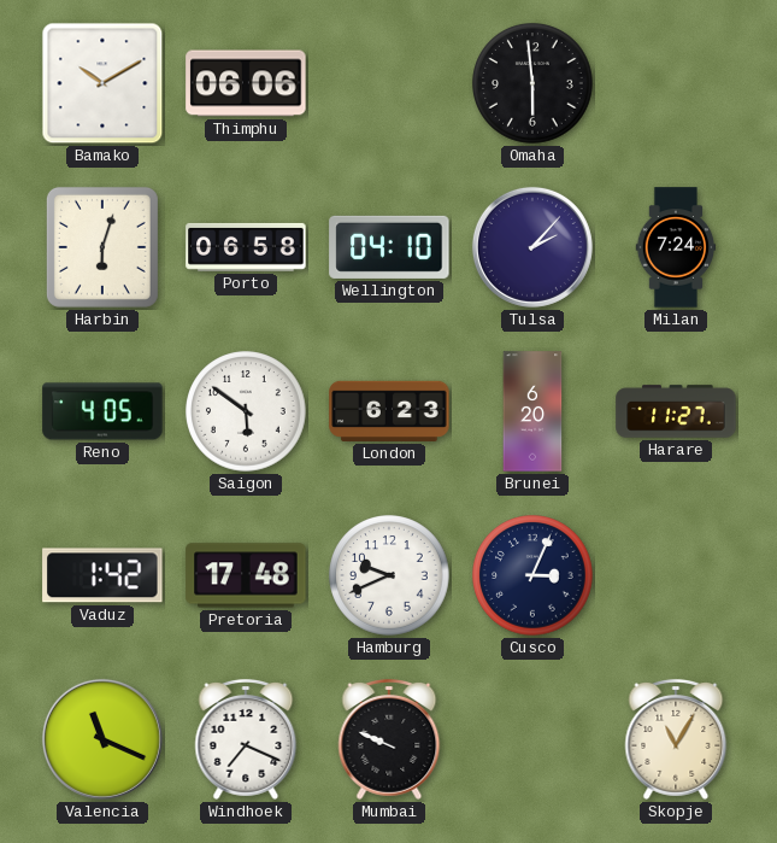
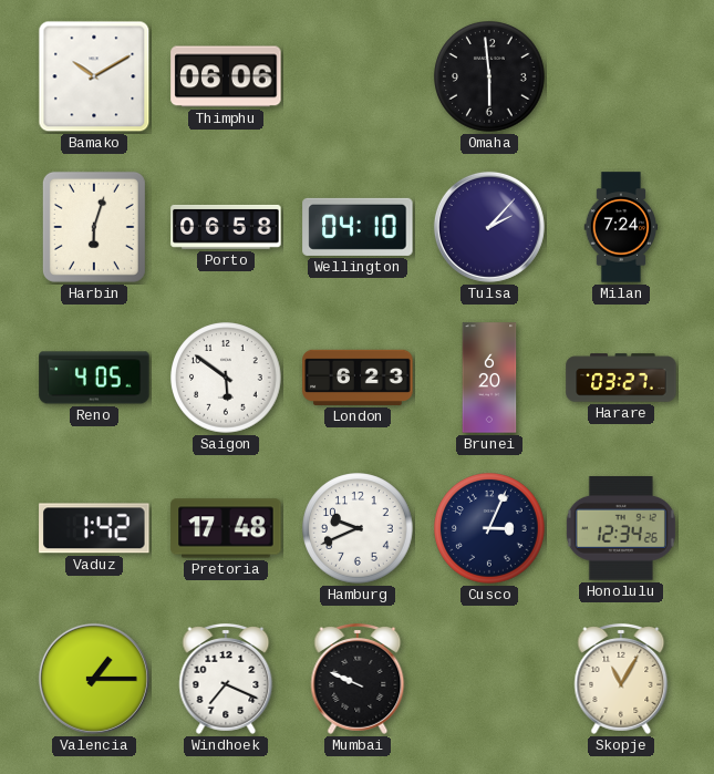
Harare: 11:27 -> 03:27 (621, 378)
Honolulu: none -> 12:34 (621, 528)
Valencia: 11:19 -> 1:15 (94, 679)
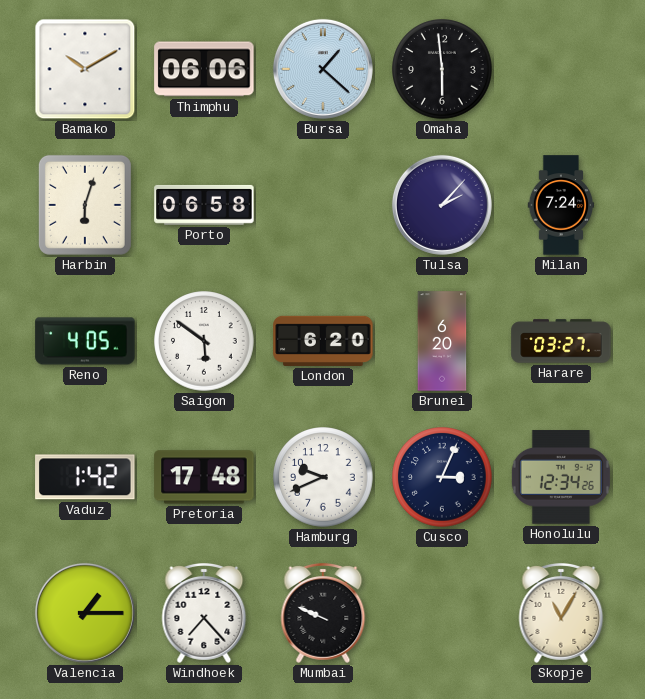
Bursa: none -> 1:22 (323, 69)
Wellington: 04:10 -> none (358, 227)
London: 6:23 -> 6:20 (323, 341)
Windhoek: 7:19 -> 7:23 (204, 614)
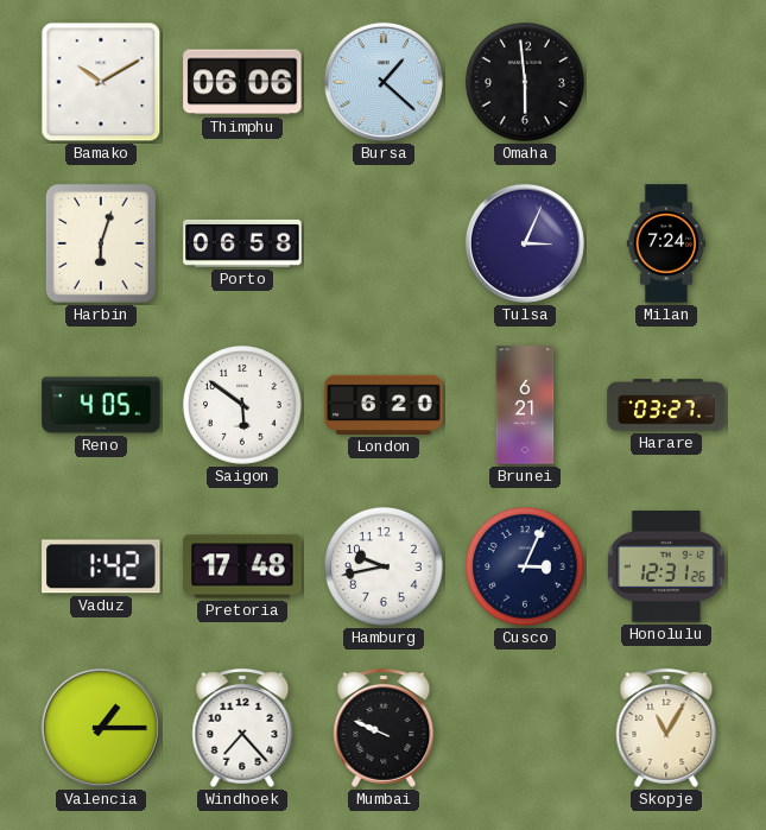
Tulsa: 2:07 -> 3:04 (525, 243)
Brunei: 6:20 -> 6:21 (525, 405)
Hamburg: 9:41 -> 9:43 (384, 566)
Honolulu: 12:34 -> 12:31 (666, 566)
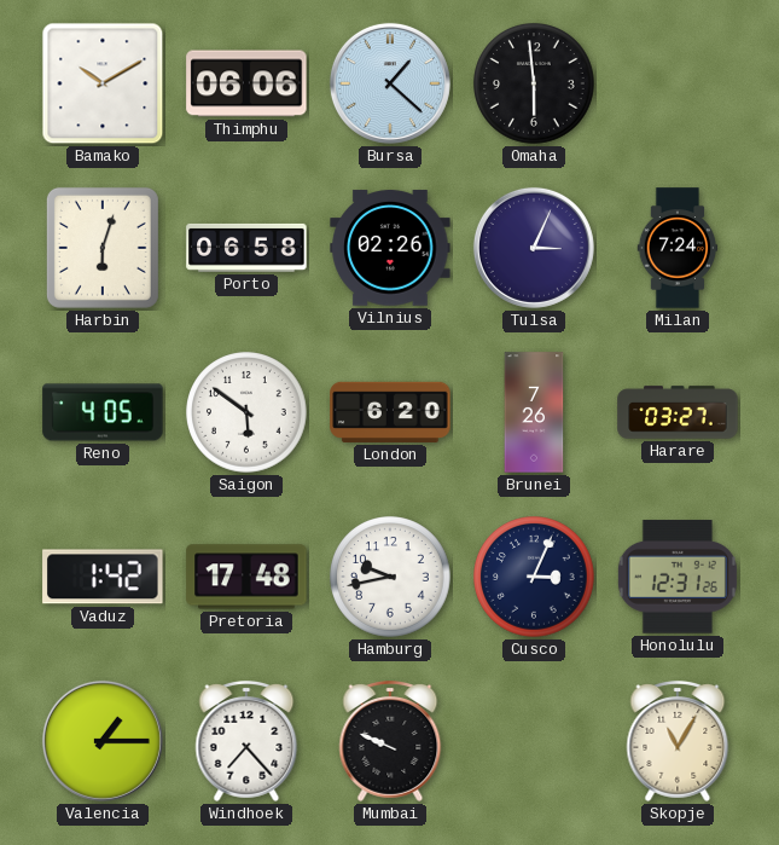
Vilnius: none -> 02:26 (390, 248)
Brunei: 6:21 -> 7:26 (534, 412)
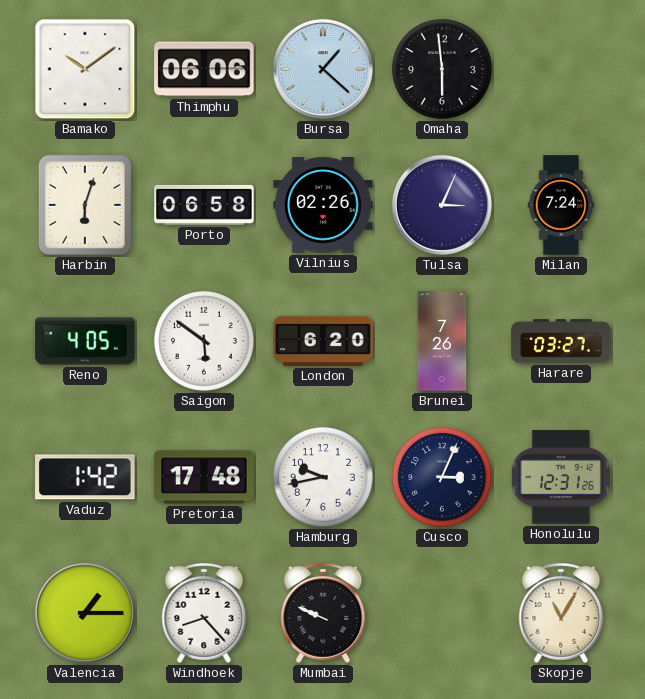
Bamako: 10:10 -> 10:09 (85, 69)
Windhoek: 7:23 -> 8:23 (204, 614)
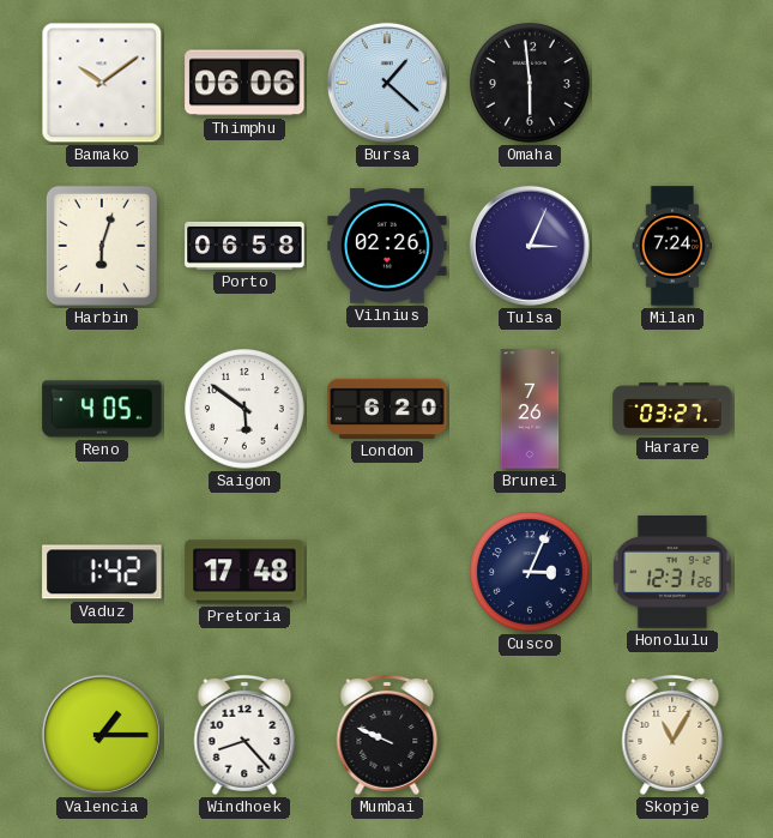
Hamburg: 9:43 -> none (323, 477)
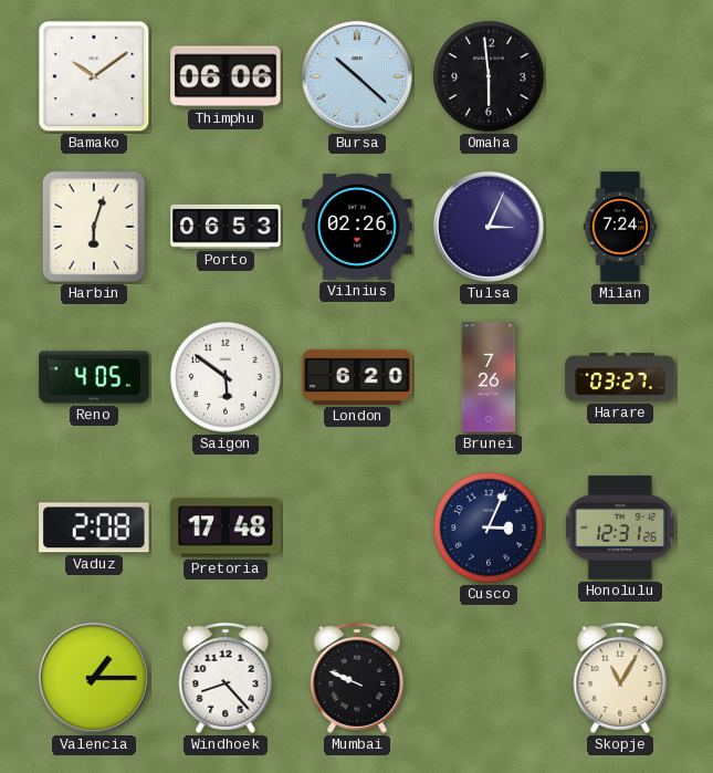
Bursa: 1:22 -> 10:22 (357, 76)
Porto: 06:58 -> 06:53 (226, 227)
Vaduz: 1:42 -> 2:08 (94, 527)
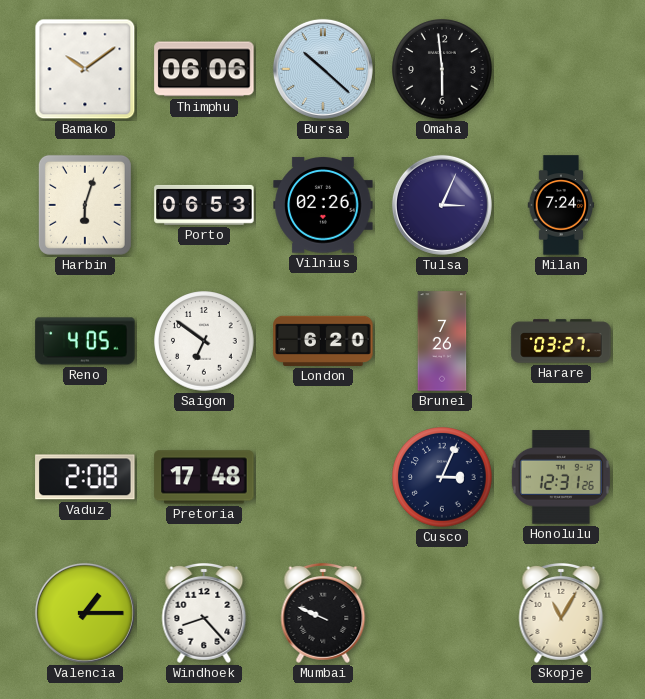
Saigon: 5:51 -> 6:51 (204, 341)
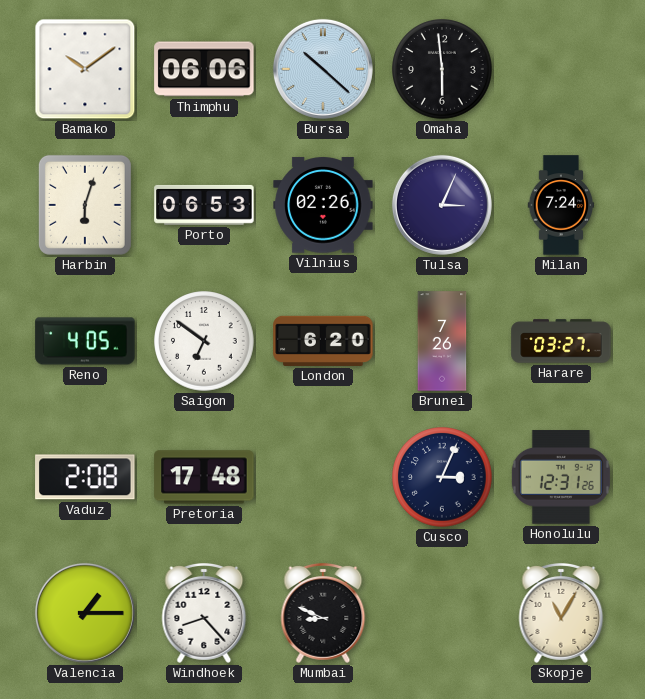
Mumbai: 9:49 -> 8:49 (323, 614)
